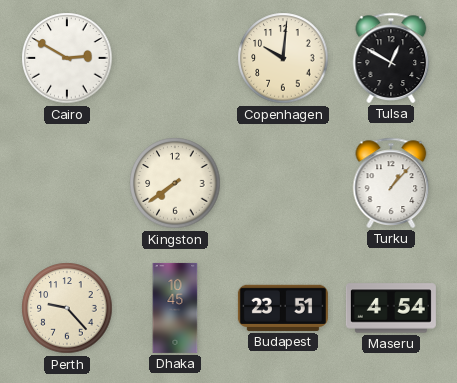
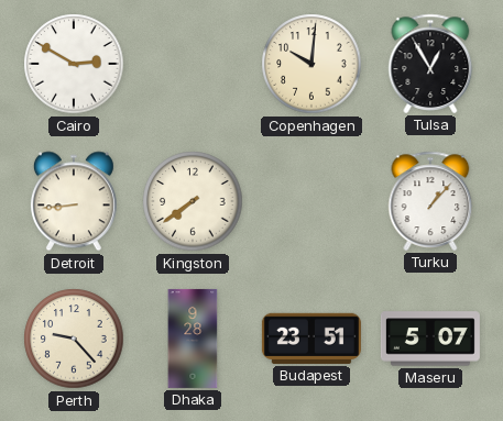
Tulsa: 12:50 -> 12:55 (430, 64)
Detroit: none -> 8:44 (74, 201)
Dhaka: 10:45 -> 9:28 (193, 339)
Maseru: 4:54 -> 5:07 (430, 339)
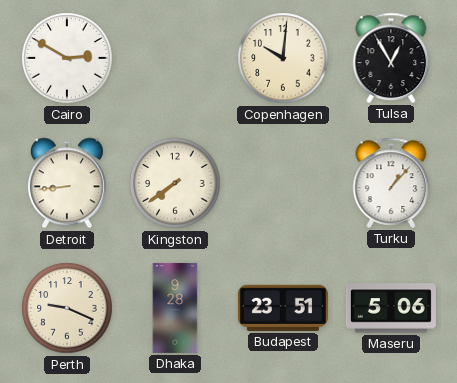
Perth: 9:23 -> 9:19 (67, 308)
Maseru: 5:07 -> 5:06 (391, 308)
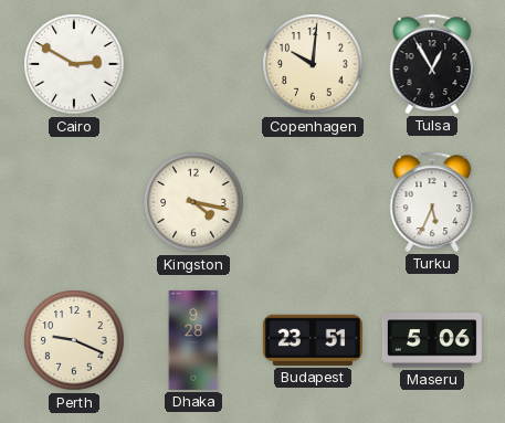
Detroit: 8:44 -> none (67, 183)
Kingston: 7:39 -> 4:17 (193, 202)
Turku: 1:07 -> 5:34 (432, 202)
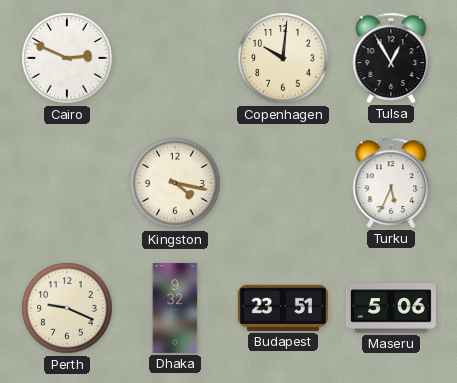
Cairo: 2:50 -> 2:49 (67, 58)
Dhaka: 9:28 -> 9:32 (175, 308)
